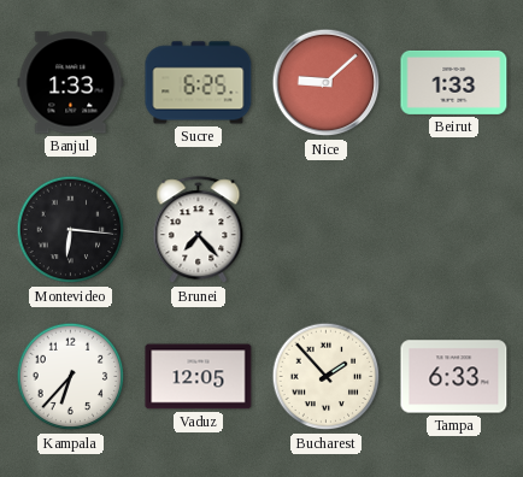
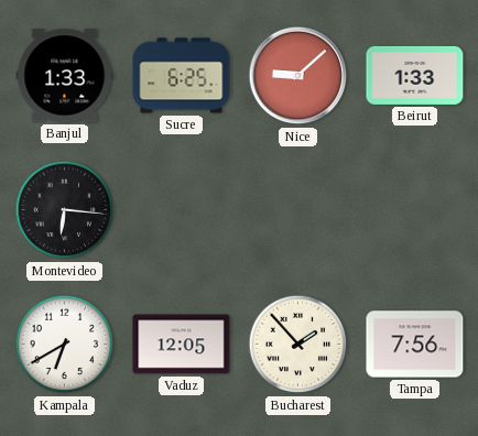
Brunei: 7:23 -> none (199, 230)
Kampala: 6:37 -> 6:40 (65, 345)
Tampa: 6:33 -> 7:56 (415, 345)
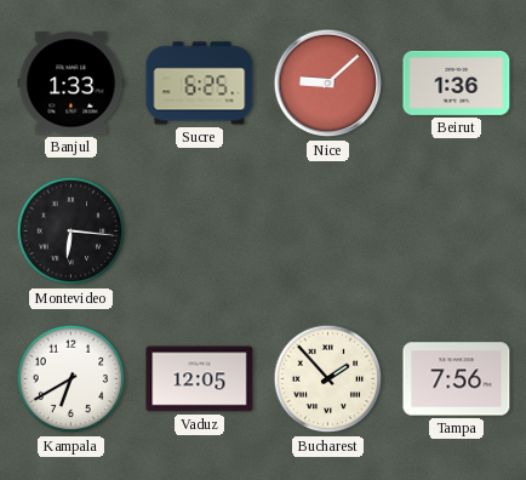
Beirut: 1:33 -> 1:36 (457, 82)
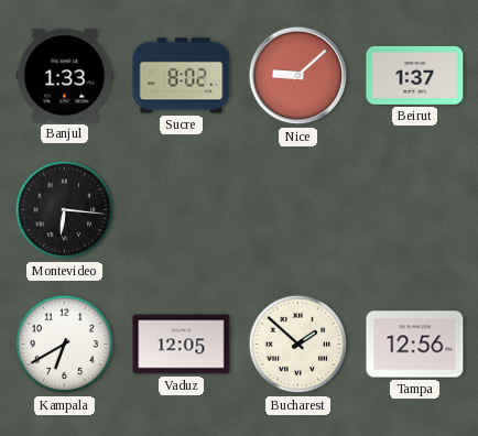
Sucre: 6:25 -> 8:02 (182, 76)
Beirut: 1:36 -> 1:37 (415, 75)
Bucharest: 1:53 -> 1:52 (298, 345)
Tampa: 7:56 -> 12:56 (415, 345)
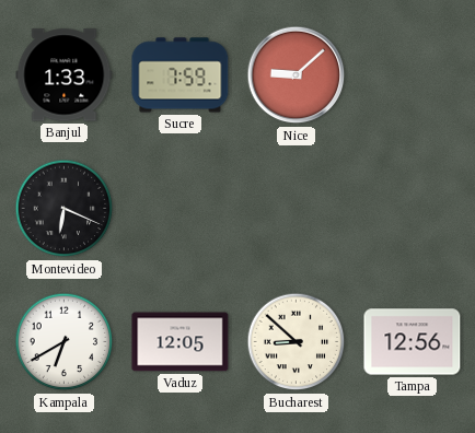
Sucre: 8:02 -> 7:59 (181, 75)
Beirut: 1:37 -> none (415, 75)
Montevideo: 6:16 -> 6:19 (65, 209)
Bucharest: 1:52 -> 8:52 (297, 342)
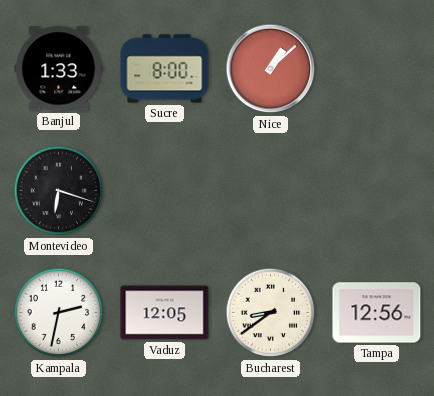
Sucre: 7:59 -> 8:00 (165, 69)
Nice: 9:08 -> 1:08 (271, 69)
Montevideo: 6:19 -> 6:18 (59, 191)
Kampala: 6:40 -> 2:32 (59, 313)
Bucharest: 8:52 -> 8:39 (271, 313)
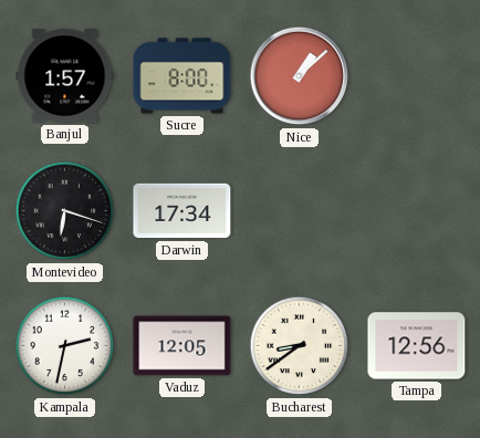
Banjul: 1:33 -> 1:57 (65, 76)
Darwin: none -> 17:34 (182, 211)
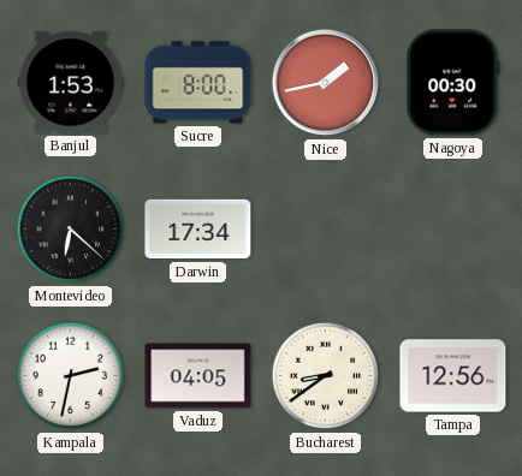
Banjul: 1:57 -> 1:53 (71, 83)
Nice: 1:08 -> 1:43 (326, 83)
Nagoya: none -> 00:30 (453, 83)
Montevideo: 6:18 -> 6:22 (71, 230)
Vaduz: 12:05 -> 04:05 (198, 376)
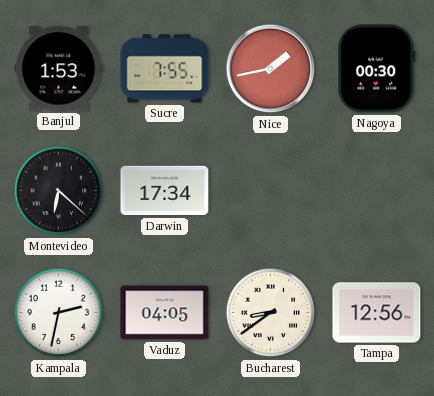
Sucre: 8:00 -> 7:55 (165, 69)
